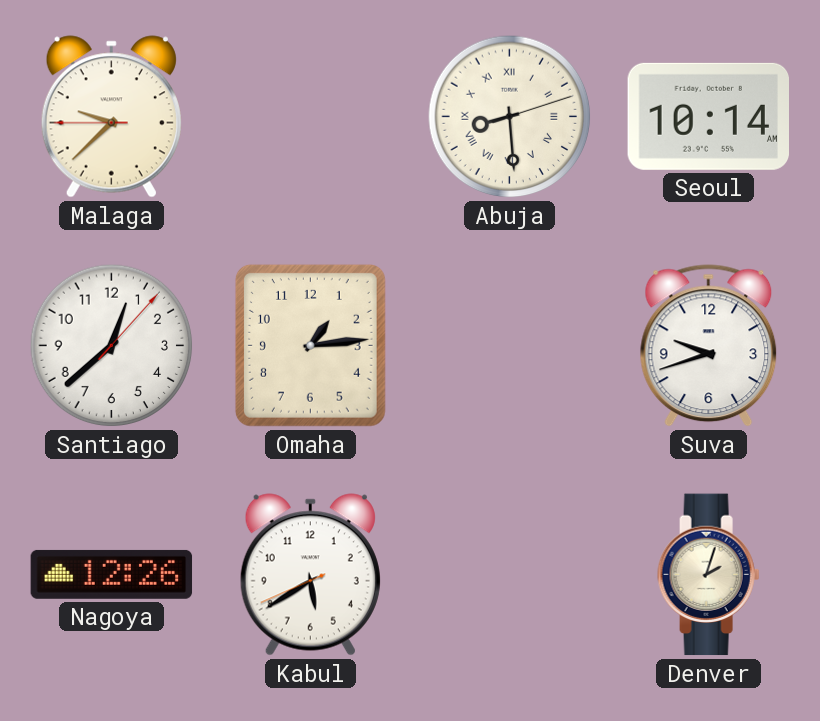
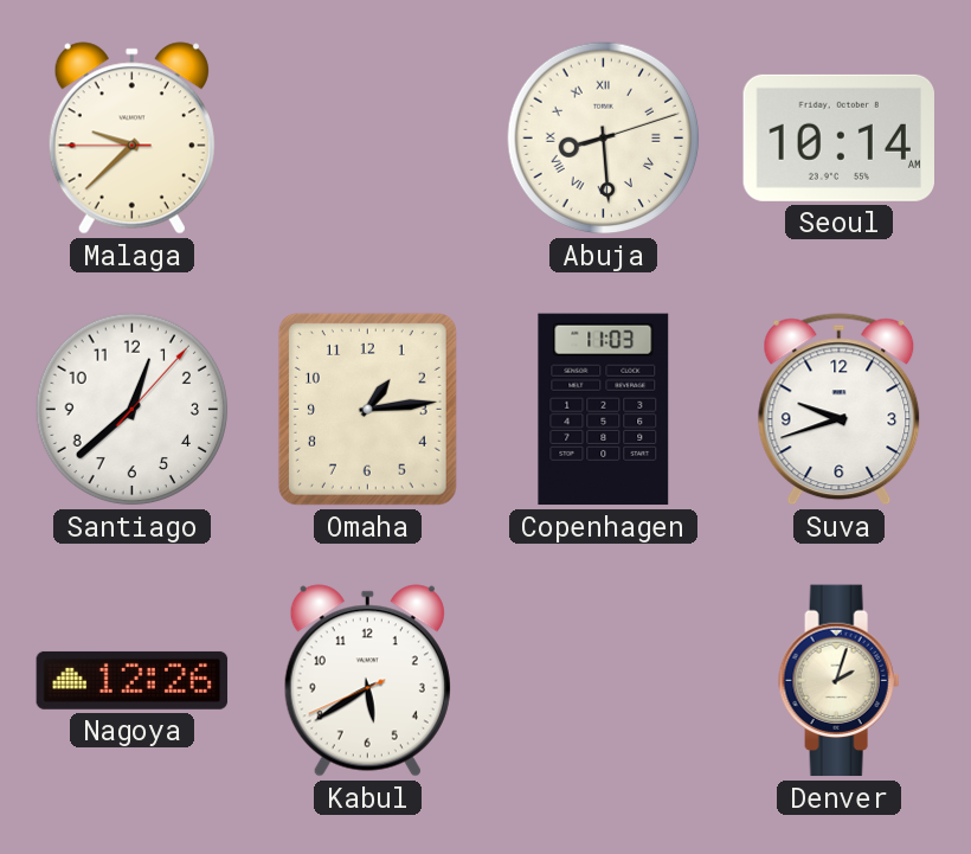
Copenhagen: none -> 11:03 (604, 410)
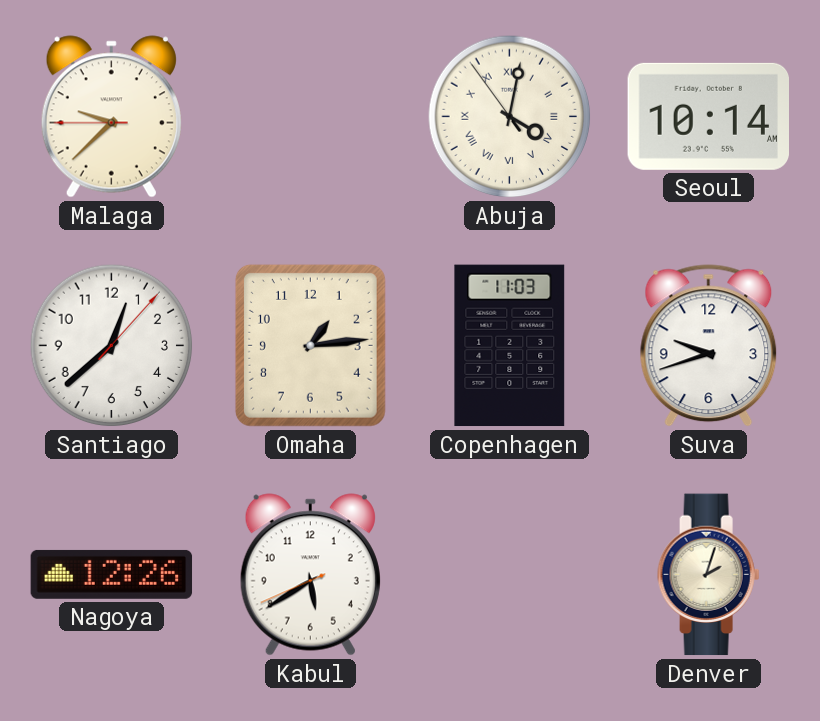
Abuja: 8:29 -> 4:01 (510, 117)
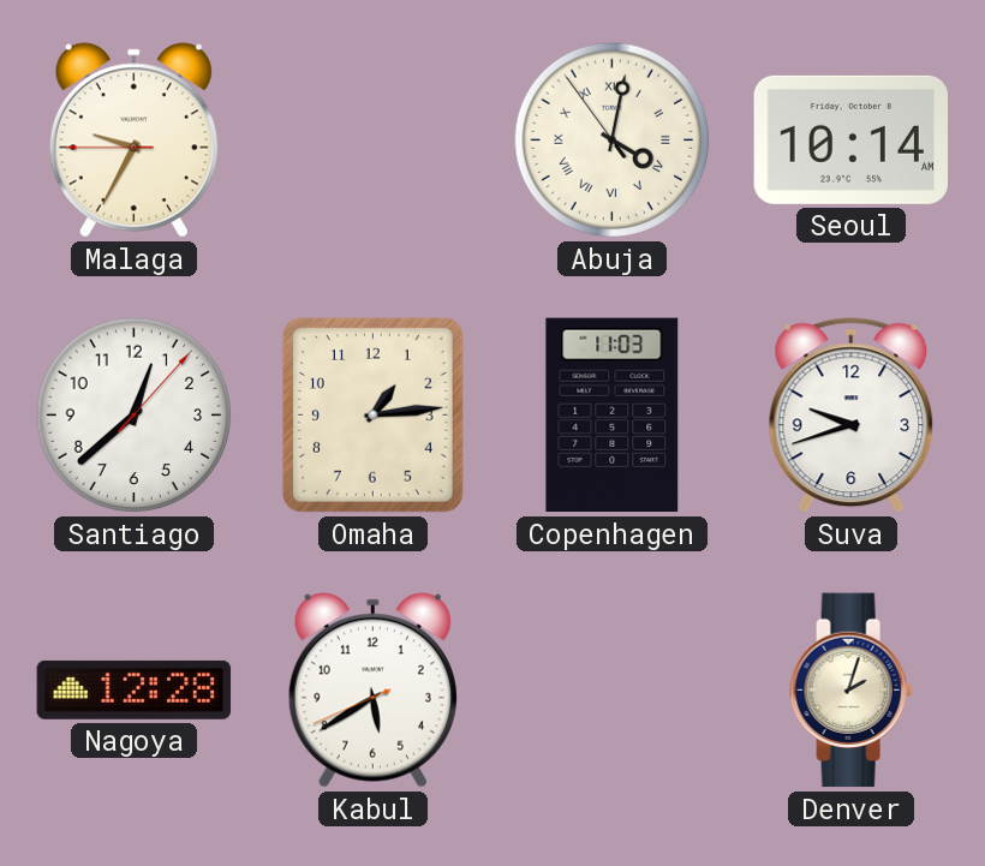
Malaga: 9:37 -> 9:34 (133, 141)
Nagoya: 12:26 -> 12:28 (135, 689)
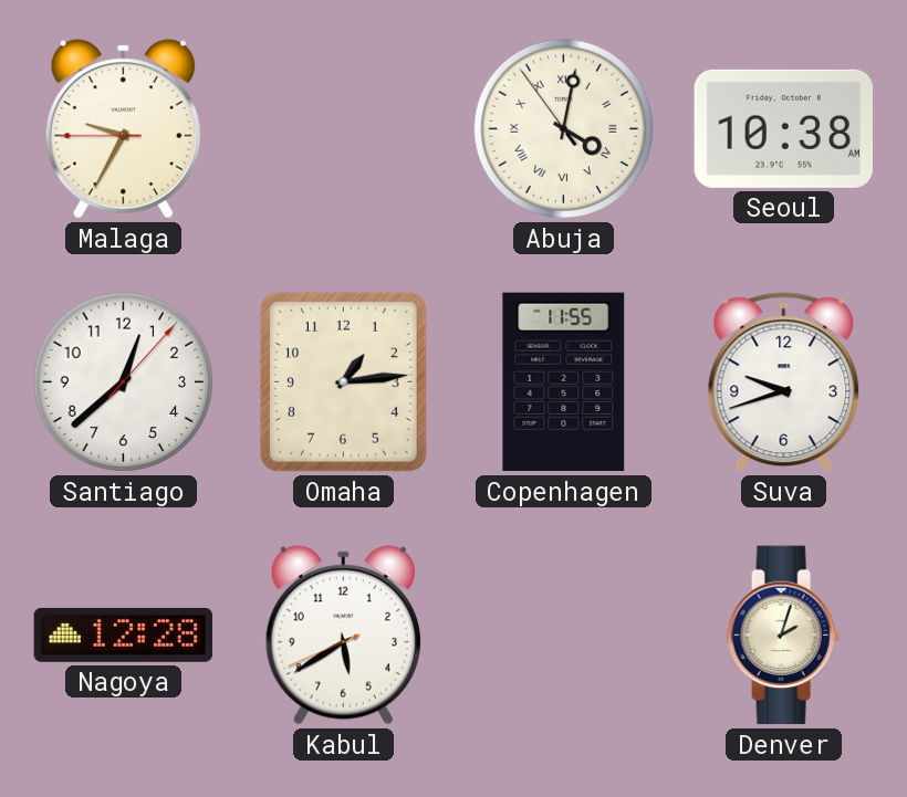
Seoul: 10:14 -> 10:38 (783, 128)
Copenhagen: 11:03 -> 11:55 (564, 382)
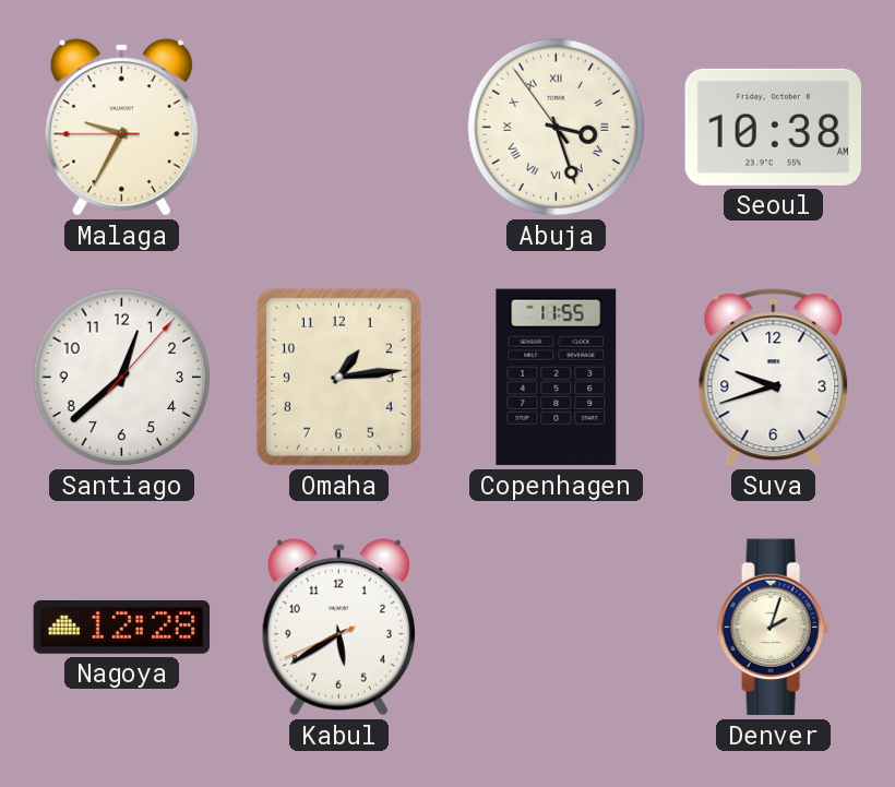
Abuja: 4:01 -> 3:26 (557, 128)
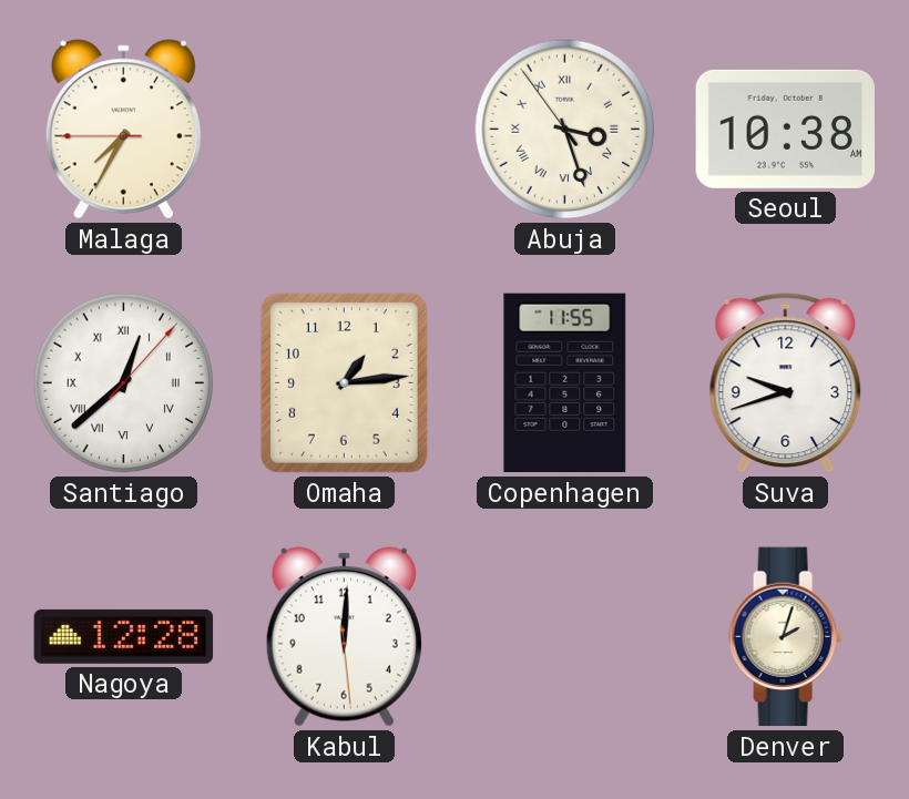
Malaga: 9:34 -> 7:34 (123, 130)
Santiago numerals: Arabic -> Roman (124, 383)
Kabul: 5:39 -> 12:00 (344, 637)
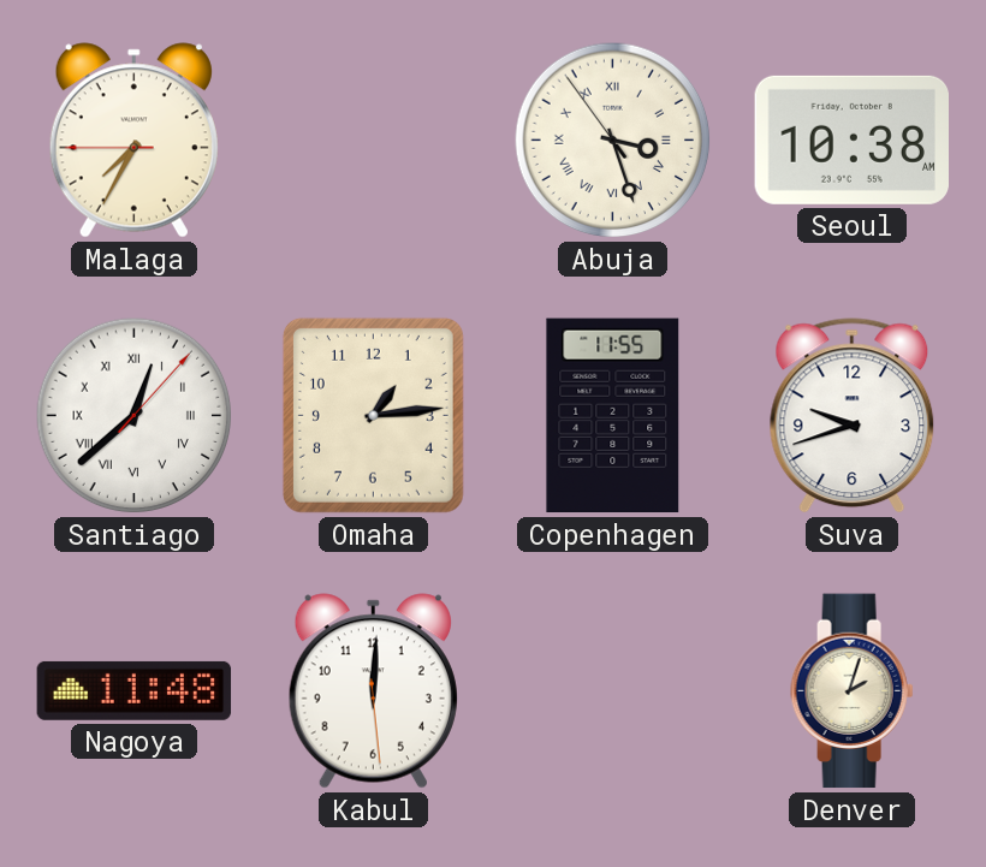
Nagoya: 12:28 -> 11:48 (135, 690)
